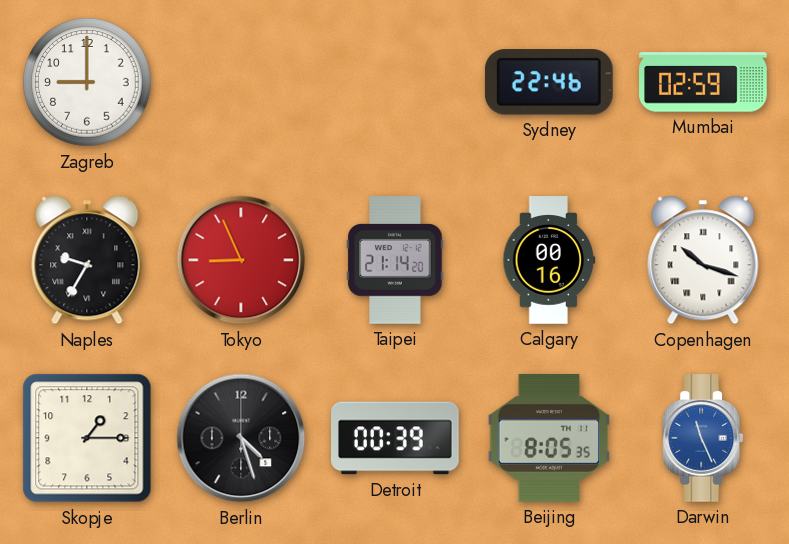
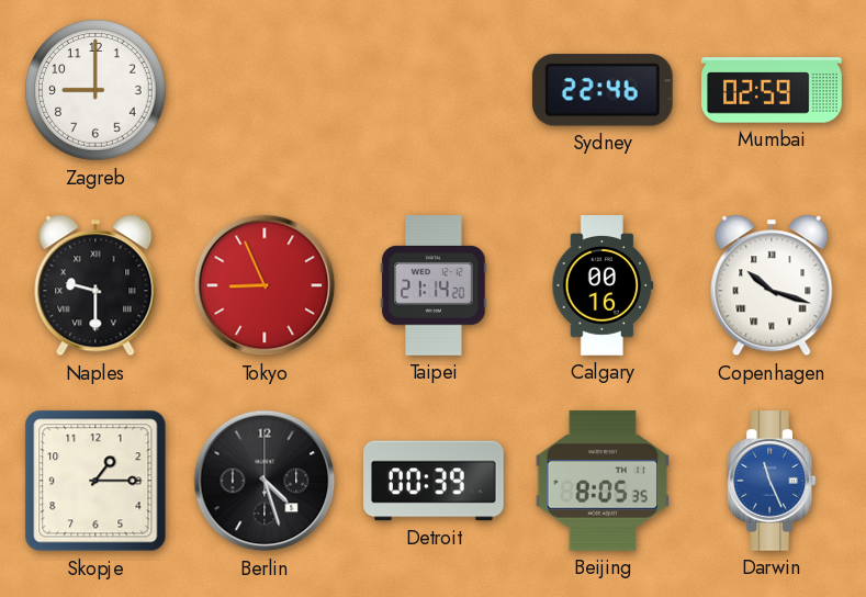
Naples: 9:35 -> 9:30 (95, 285)
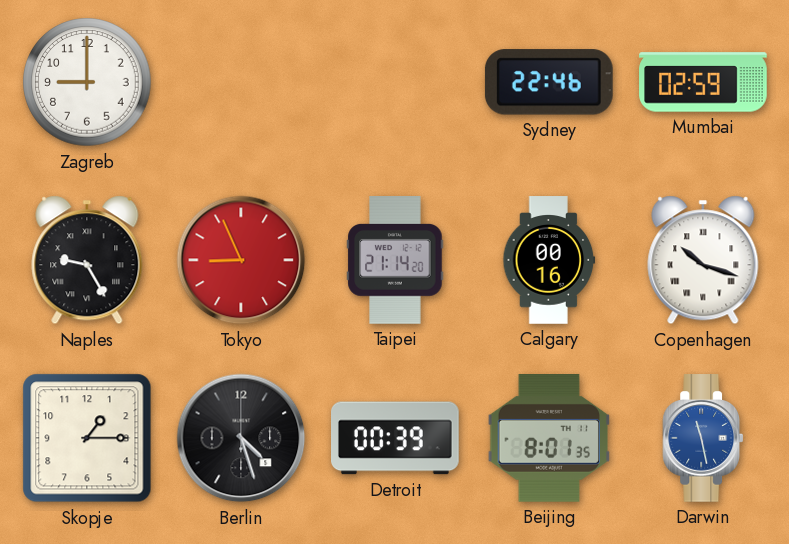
Naples: 9:30 -> 9:25 (87, 260)
Beijing: 8:05 -> 8:01 (549, 439)
Darwin: 11:26 -> 11:28 (703, 438)
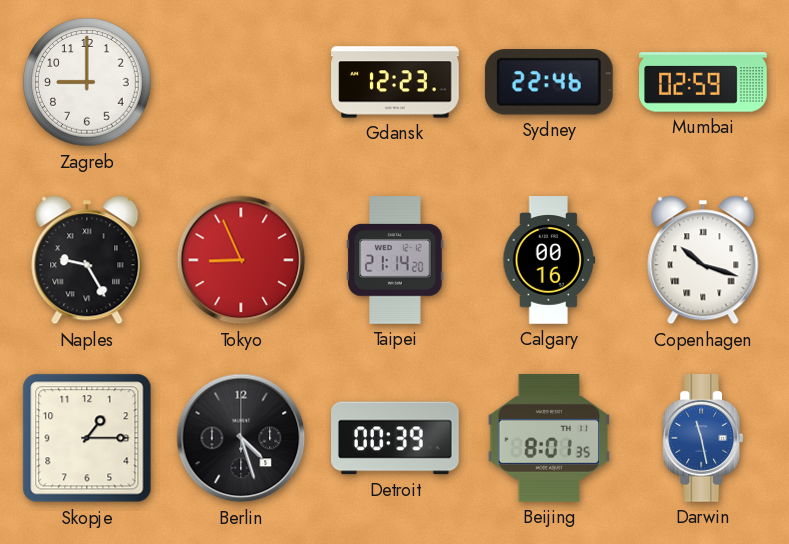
Gdansk: none -> 12:23 (395, 82)
